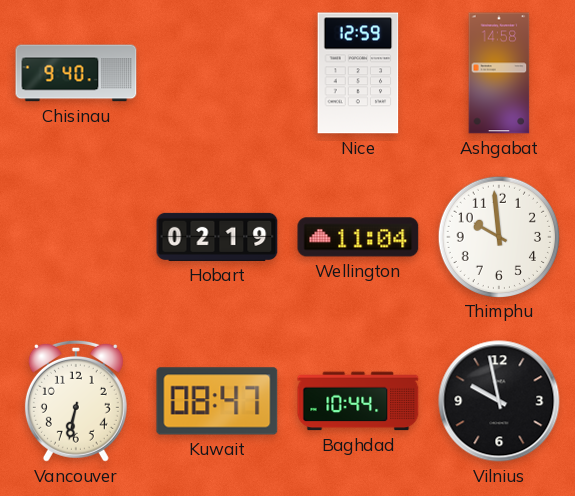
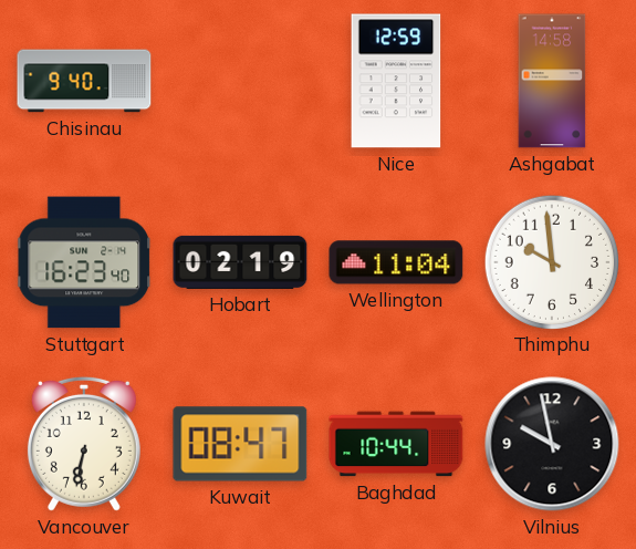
Stuttgart: none -> 16:23 (85, 262)
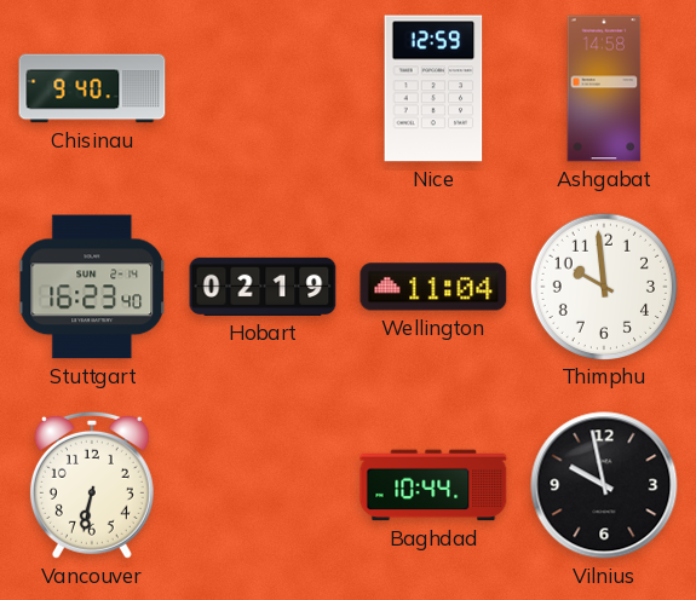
Kuwait: 08:47 -> none (240, 444)
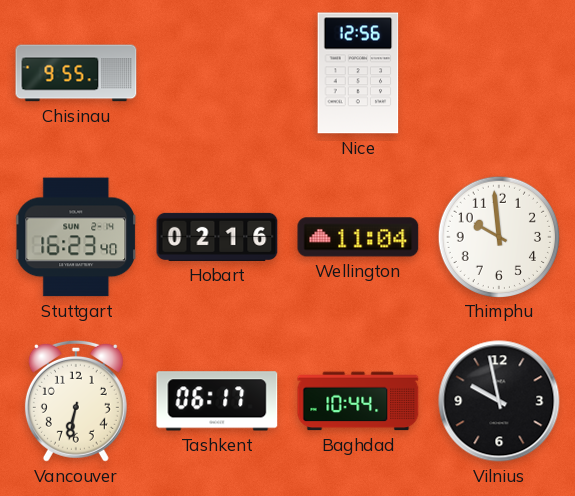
Chisinau: 9:40 -> 9:55 (76, 73)
Nice: 12:59 -> 12:56 (358, 73)
Ashgabat: 14:58 -> none (604, 88)
Hobart: 02:19 -> 02:16 (217, 237)
Tashkent: none -> 06:17 (217, 401)
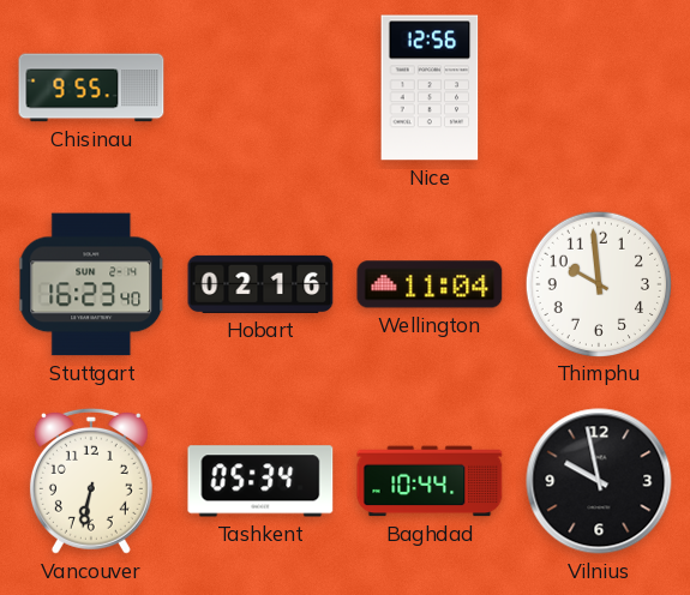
Tashkent: 06:17 -> 05:34 (260, 481)
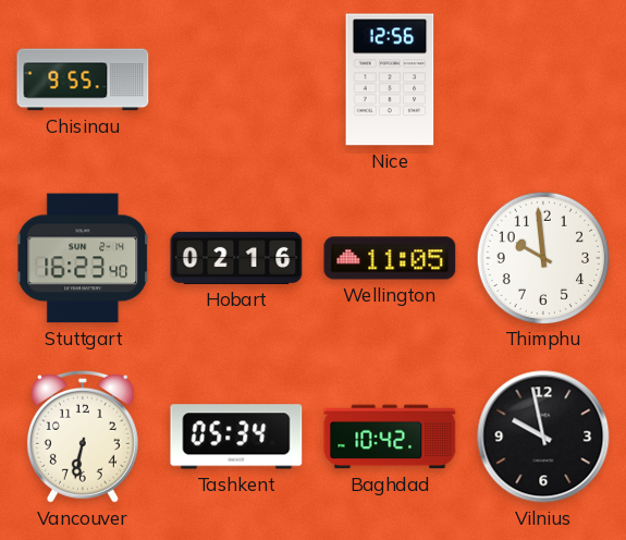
Wellington: 11:04 -> 11:05 (390, 258)
Baghdad: 10:44 -> 10:42 (390, 437)
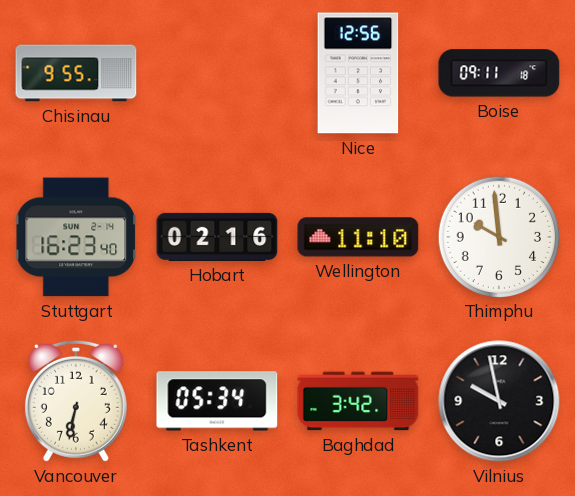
Boise: none -> 09:11 (499, 73)
Wellington: 11:05 -> 11:10 (358, 237)
Baghdad: 10:42 -> 3:42 (358, 401)
